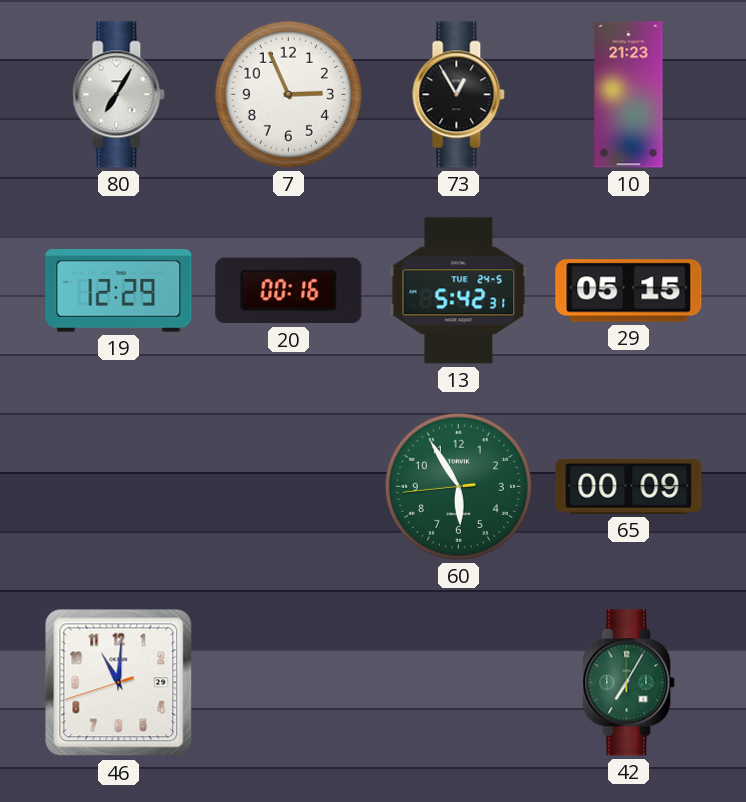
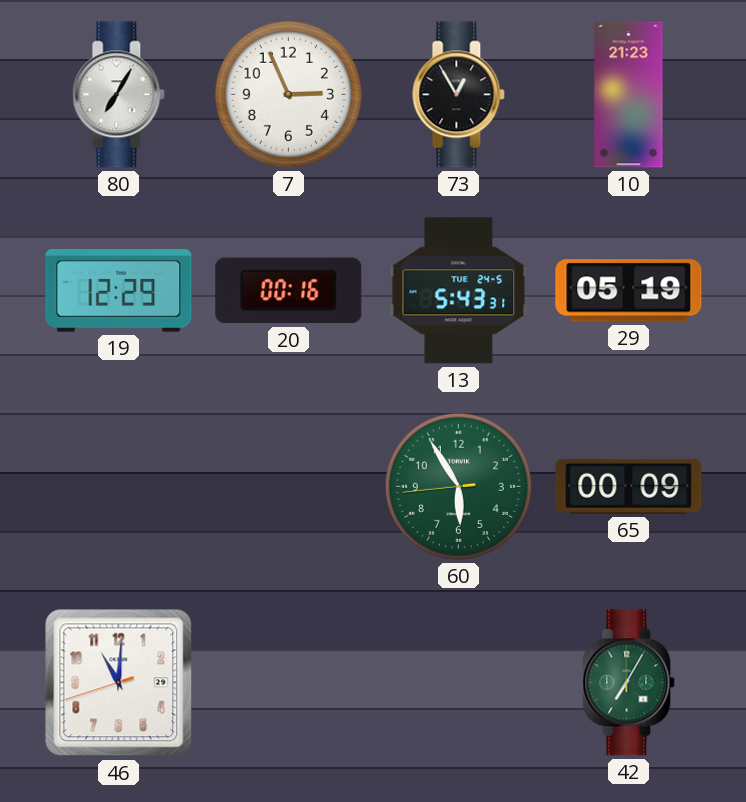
13: 5:42 -> 5:43 (459, 291)
29: 05:15 -> 05:19 (629, 291)
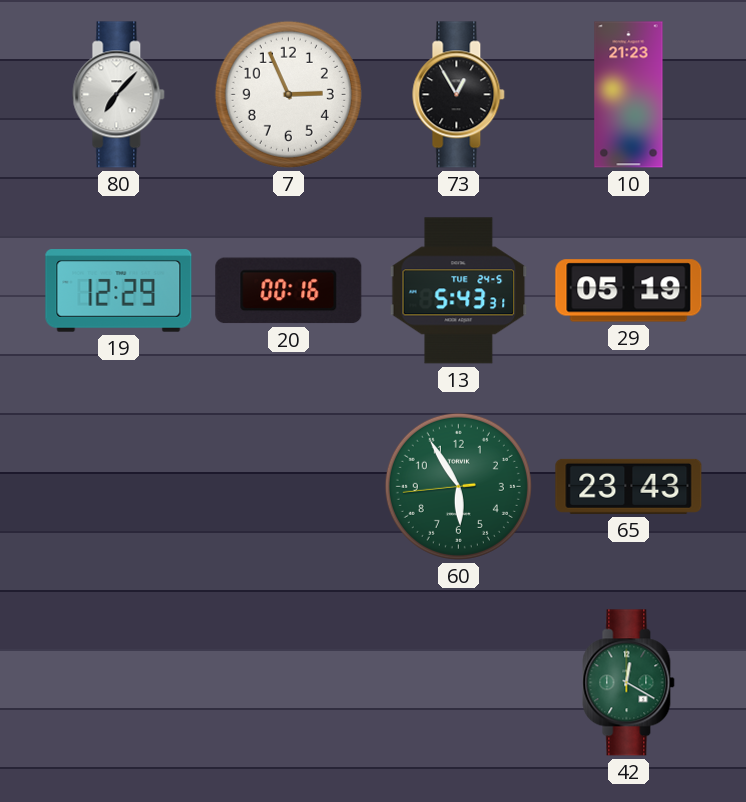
80: 7:05 -> 7:07 (119, 95)
65: 00:09 -> 23:43 (629, 486)
46: 11:00 -> none (119, 683)
42: 7:05 -> 12:20 (629, 683)
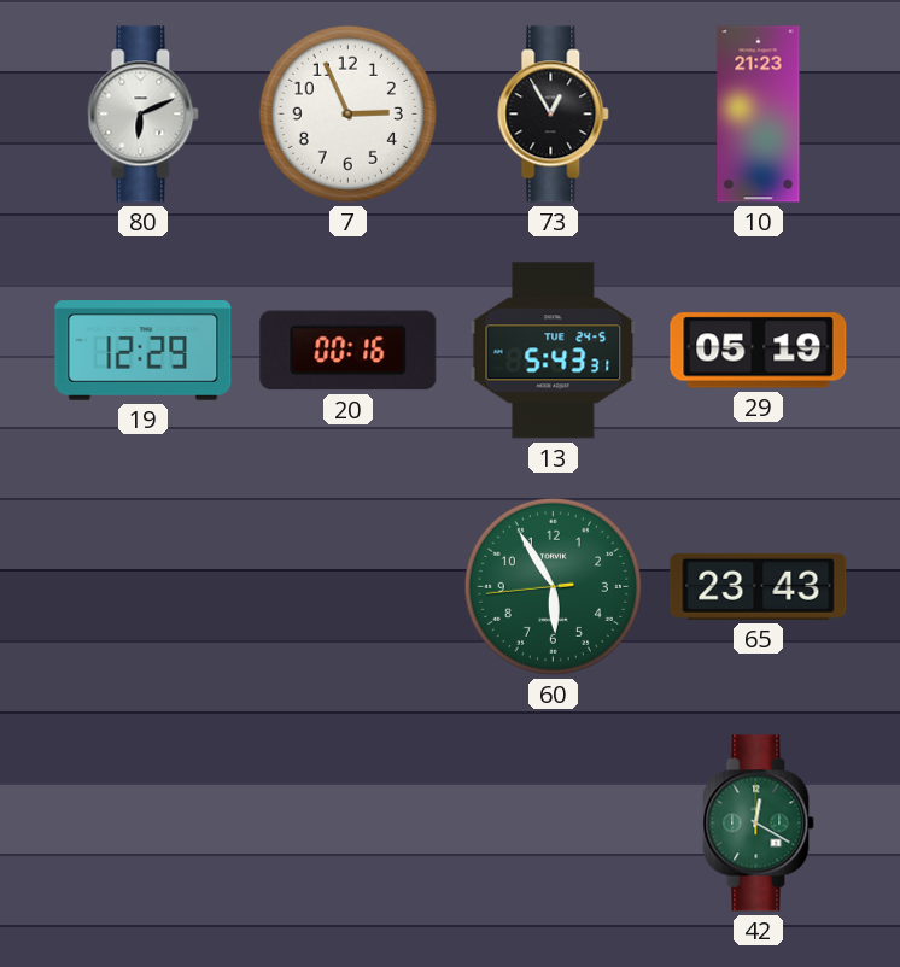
80: 7:07 -> 6:11 (144, 115)
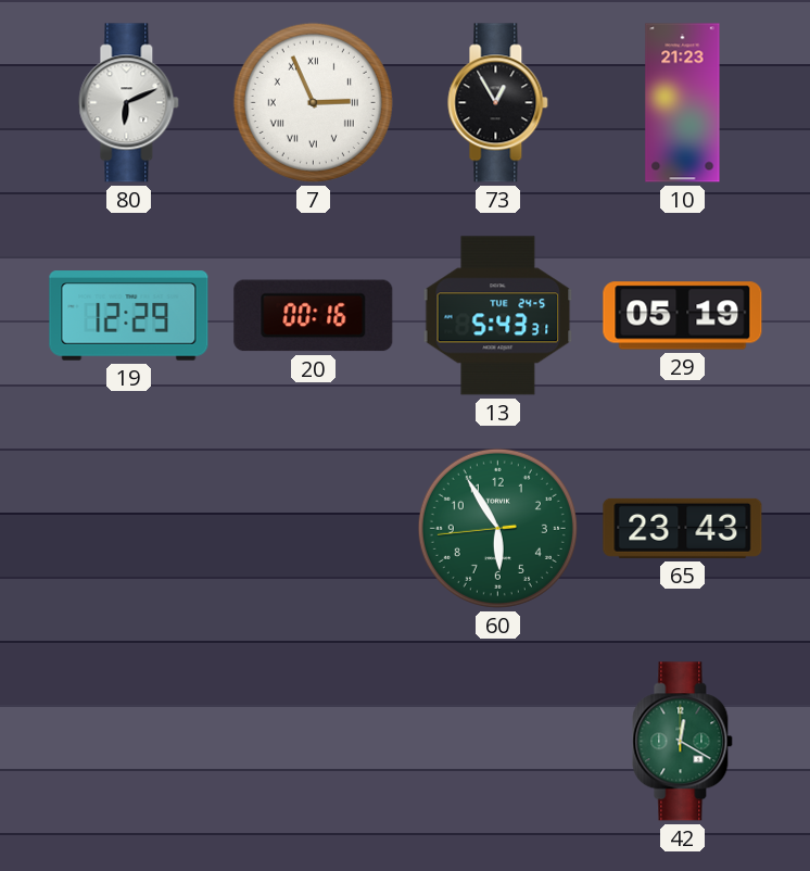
7 numerals: Arabic -> Roman (313, 102)
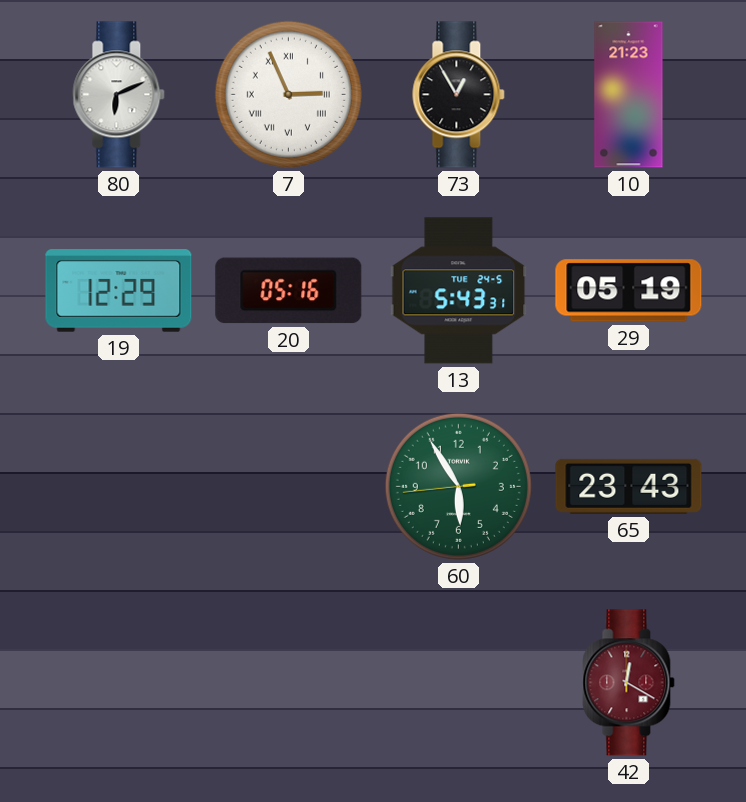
20: 00:16 -> 05:16 (289, 291)
42 dial: green -> burgundy (629, 683)
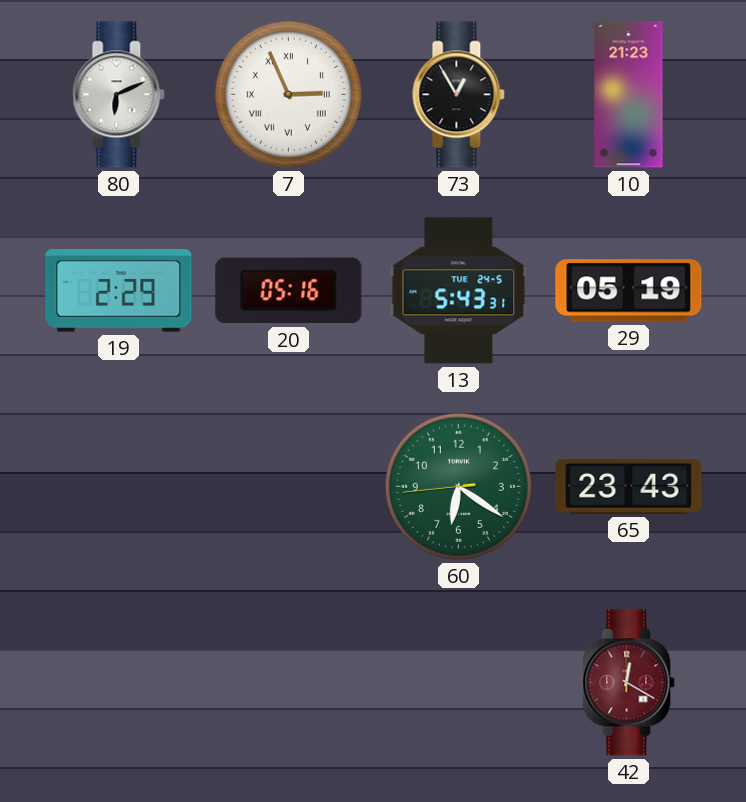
19: 12:29 -> 2:29 (119, 291)
60: 5:54 -> 6:20 (458, 486)
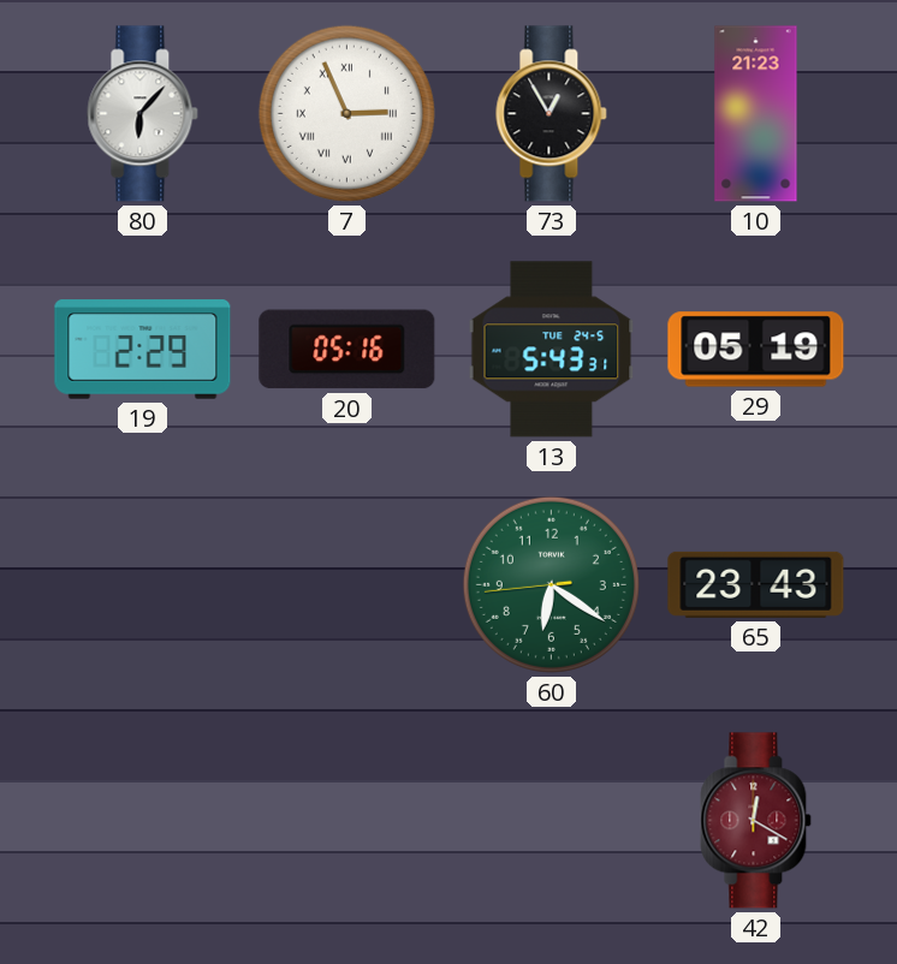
80: 6:11 -> 6:07 (143, 114)
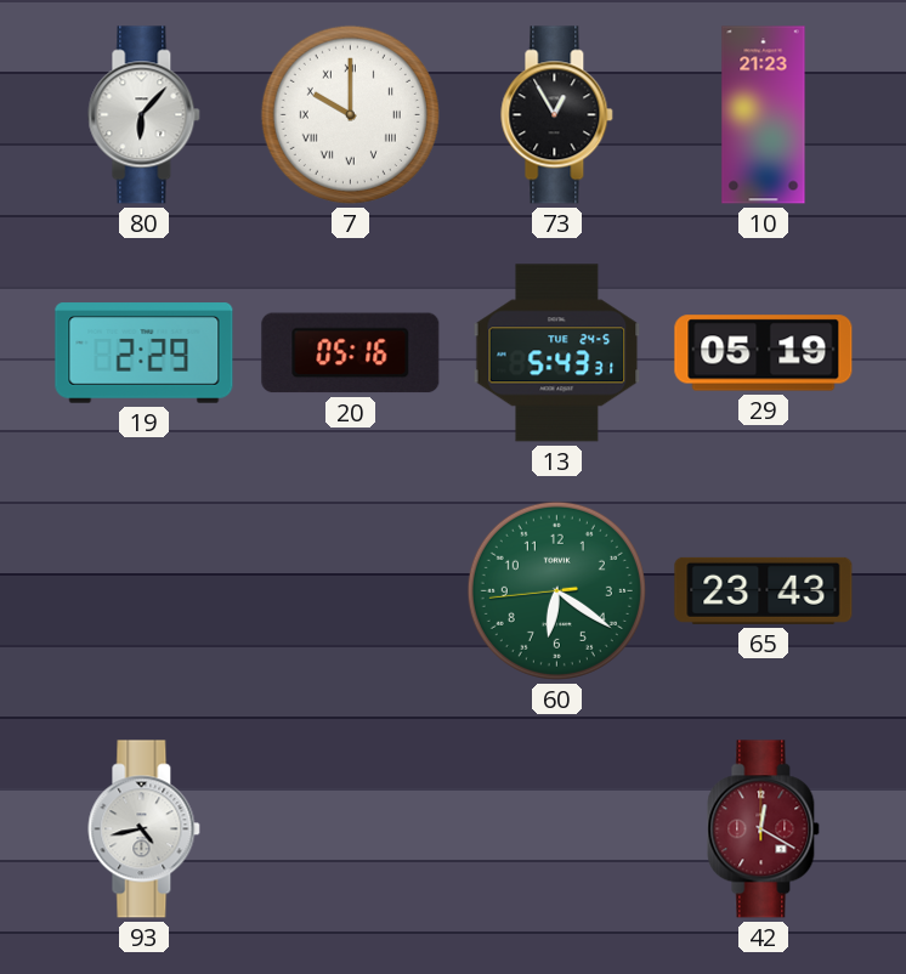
7: 2:56 -> 10:00 (350, 114)
93: none -> 4:43 (145, 829)
